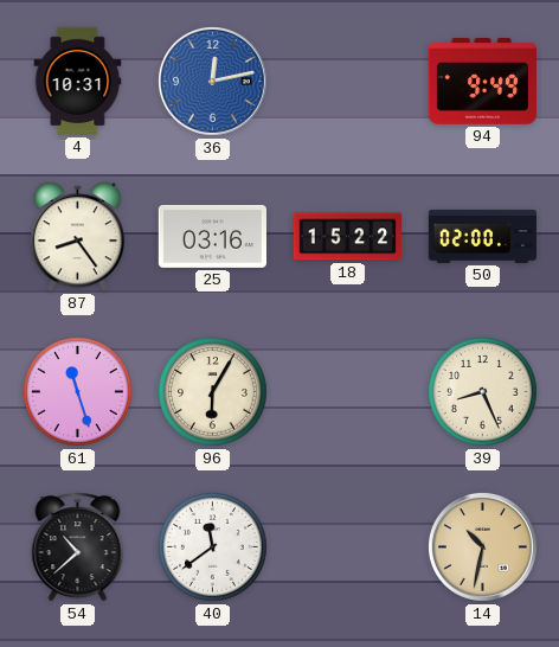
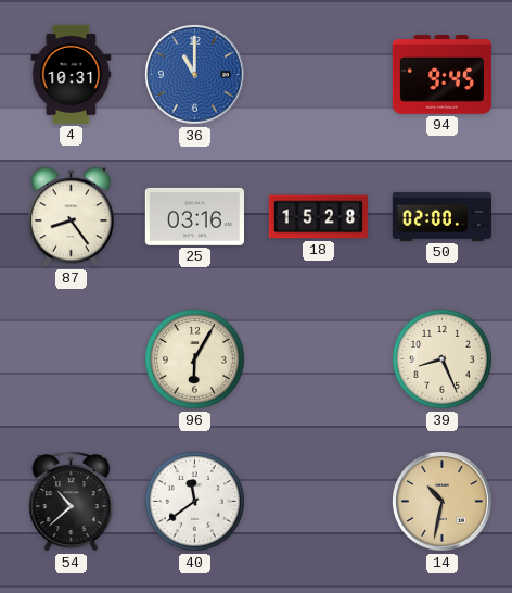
36: 12:13 -> 11:00 (194, 74)
94: 9:49 -> 9:45 (441, 75)
18: 15:22 -> 15:28 (318, 217)
61: 11:27 -> none (78, 392)
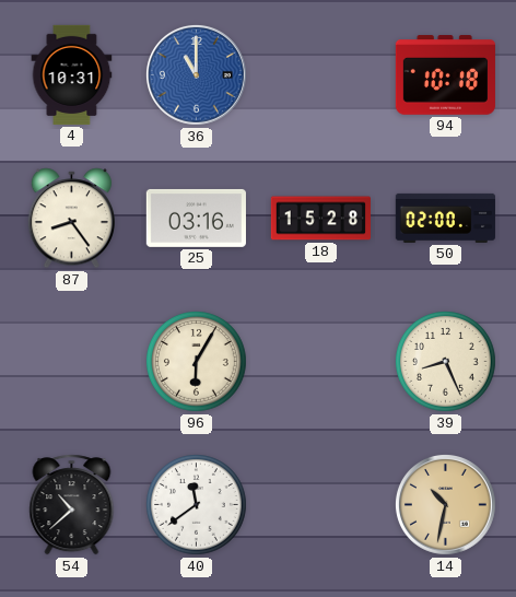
94: 9:45 -> 10:18 (445, 75)
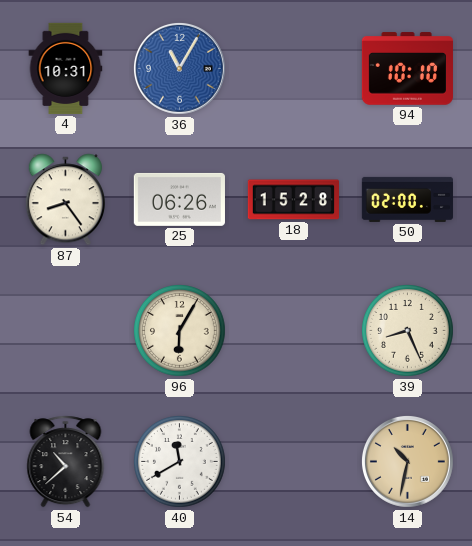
36: 11:00 -> 11:05 (179, 68)
94: 10:18 -> 10:10 (407, 69)
25: 03:16 -> 06:26 (179, 199)
40: 11:39 -> 11:40 (180, 462)
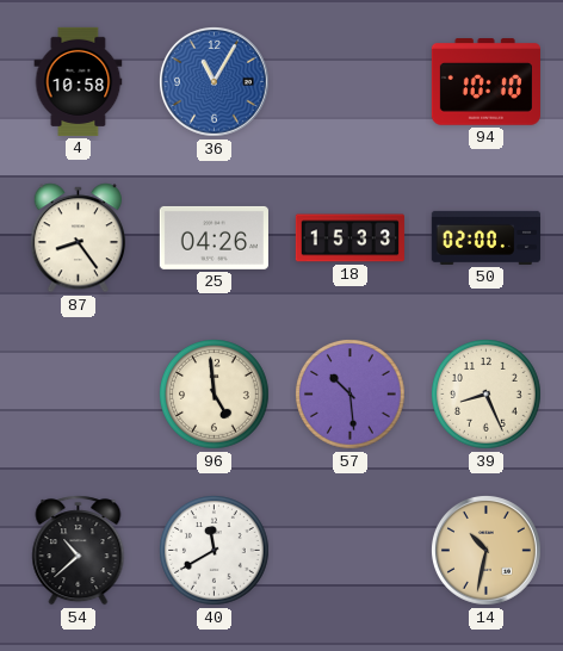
4: 10:31 -> 10:58 (79, 81)
25: 06:26 -> 04:26 (214, 237)
18: 15:28 -> 15:33 (349, 238)
96: 6:05 -> 4:59 (215, 395)
57: none -> 10:29 (351, 395)
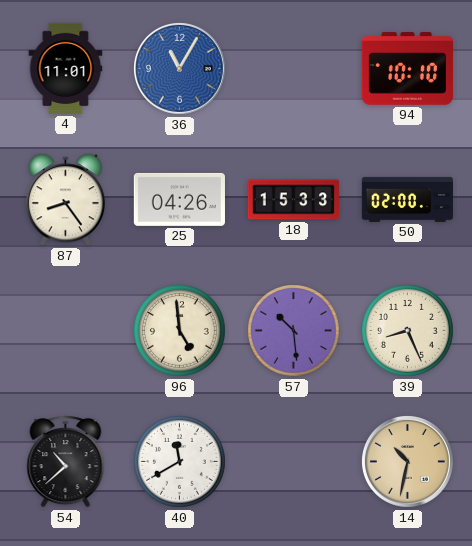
4: 10:58 -> 11:01 (66, 68)
